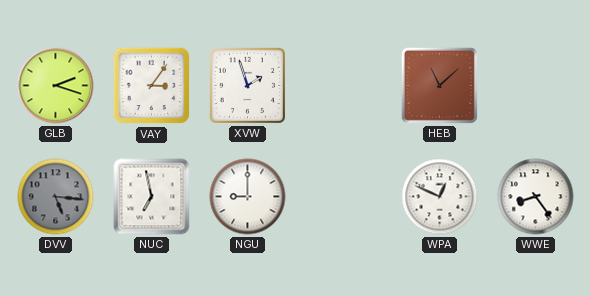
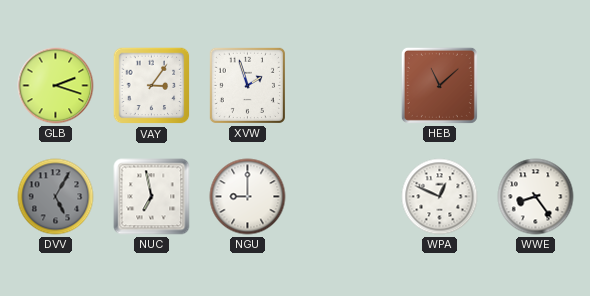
DVV: 5:16 -> 5:05 (56, 197)
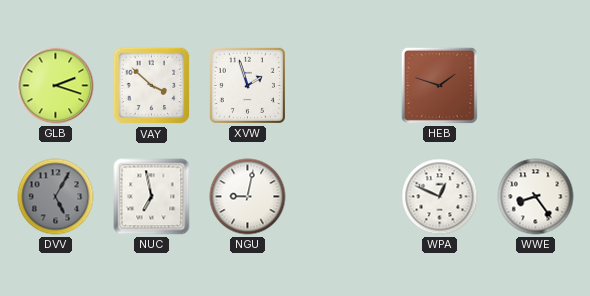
VAY: 3:06 -> 3:52 (152, 86)
HEB: 11:08 -> 1:48 (439, 85)
NGU: 9:00 -> 9:02 (248, 197)
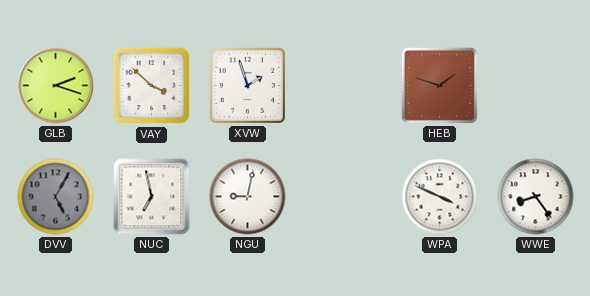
WPA: 12:49 -> 3:49 (440, 197)
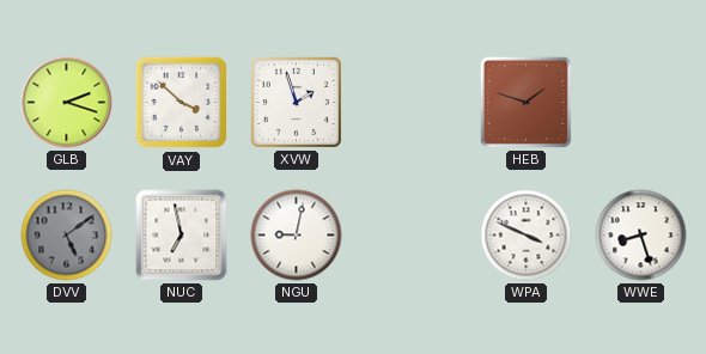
DVV: 5:05 -> 5:09 (67, 236)
WWE: 8:24 -> 8:27 (641, 236)
